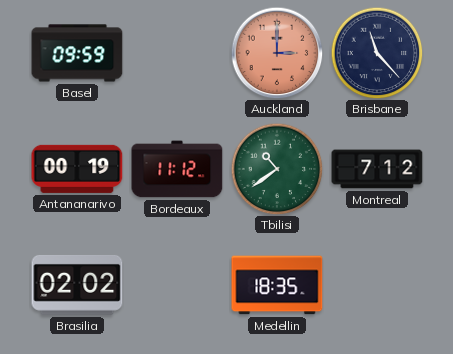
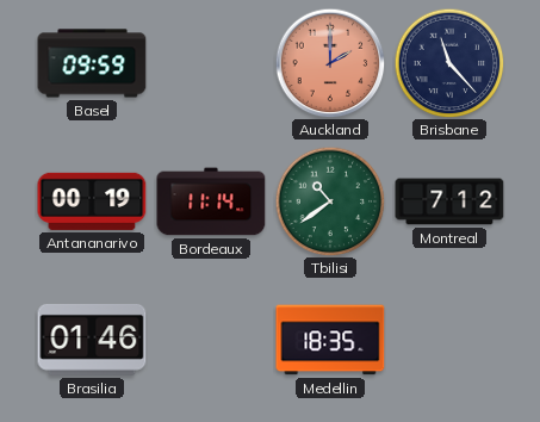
Auckland: 3:00 -> 2:00 (330, 63)
Bordeaux: 11:12 -> 11:14 (211, 201)
Brasilia: 02:02 -> 01:46 (92, 340)
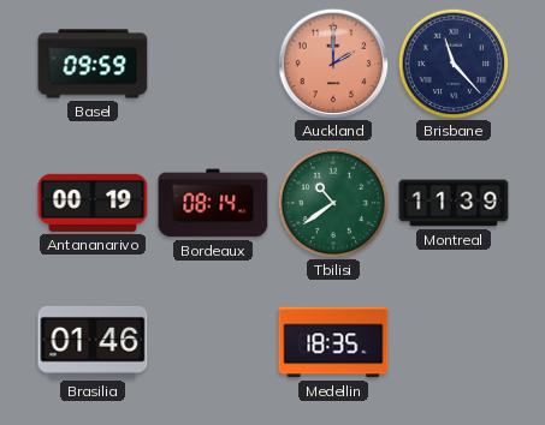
Bordeaux: 11:14 -> 08:14 (213, 203)
Montreal: 7:12 -> 11:39 (454, 203)
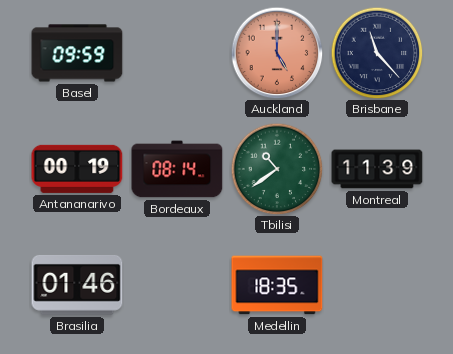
Auckland: 2:00 -> 5:00 (277, 53)
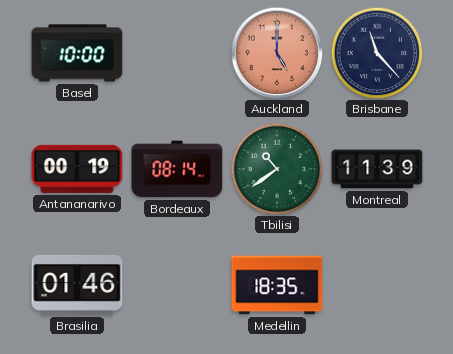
Basel: 09:59 -> 10:00 (77, 53)
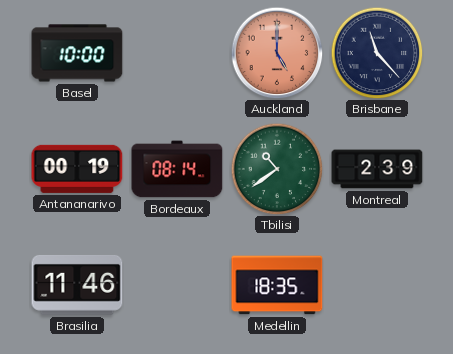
Montreal: 11:39 -> 2:39 (377, 169)
Brasilia: 01:46 -> 11:46 (77, 285)
